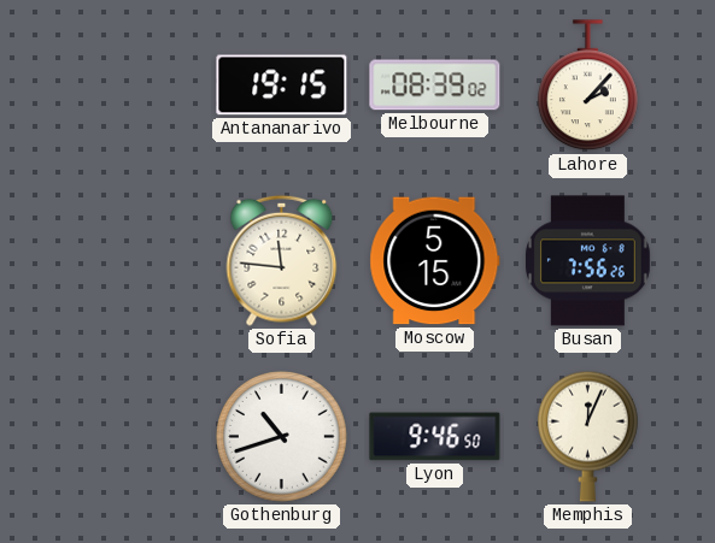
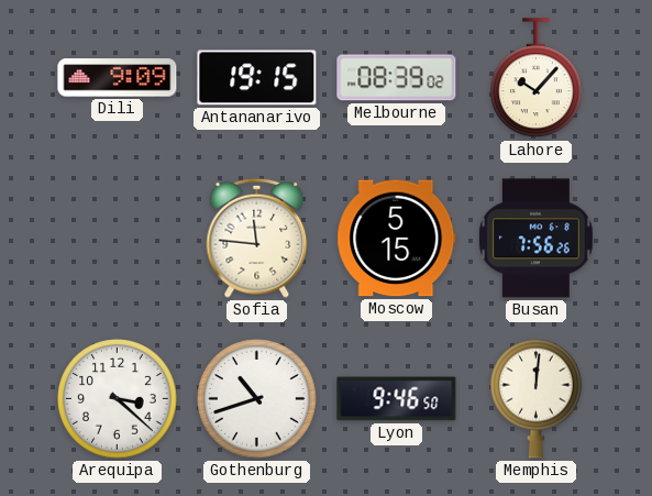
Dili: none -> 9:09 (118, 78)
Lahore: 2:07 -> 10:07 (537, 78)
Arequipa: none -> 3:22 (118, 399)
Memphis: 12:04 -> 12:01 (537, 398)
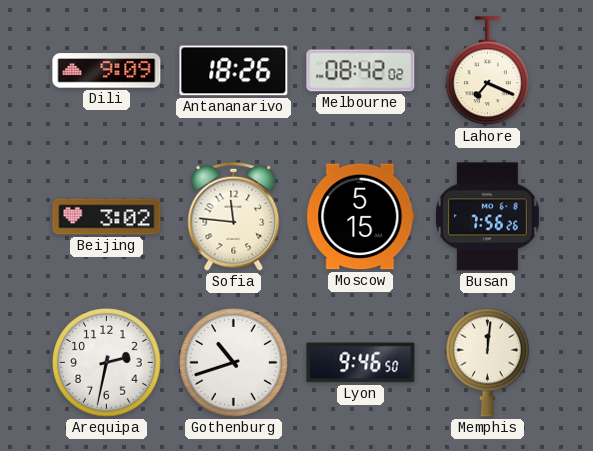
Antananarivo: 19:15 -> 18:26 (234, 71)
Melbourne: 08:39 -> 08:42 (361, 71)
Lahore: 10:07 -> 7:19 (488, 71)
Beijing: none -> 3:02 (107, 217)
Arequipa: 3:22 -> 2:32 (107, 363)
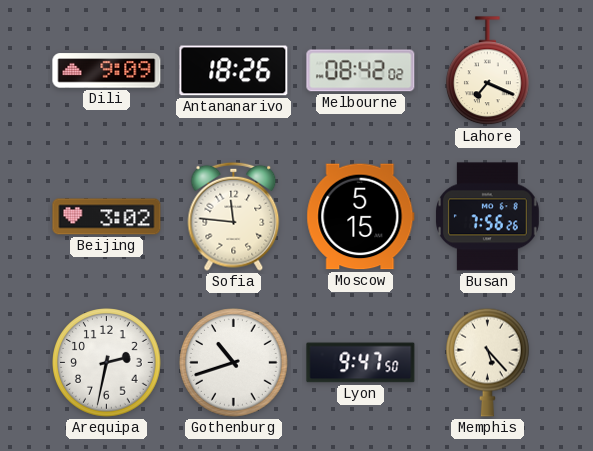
Lyon: 9:46 -> 9:47 (361, 363)
Memphis: 12:01 -> 5:23 (488, 362)
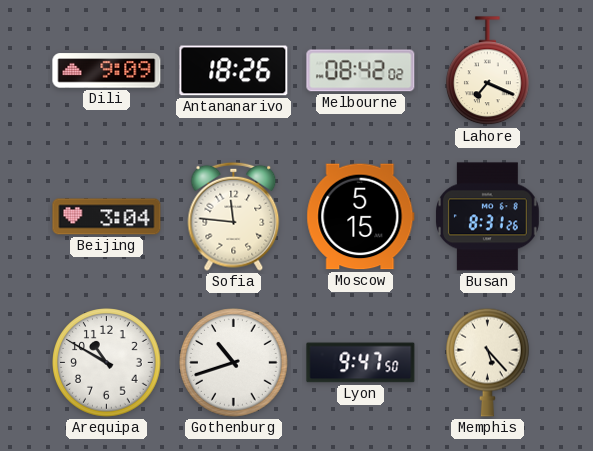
Beijing: 3:02 -> 3:04 (107, 217)
Busan: 7:56 -> 8:31 (488, 217)
Arequipa: 2:32 -> 10:50 (107, 363)
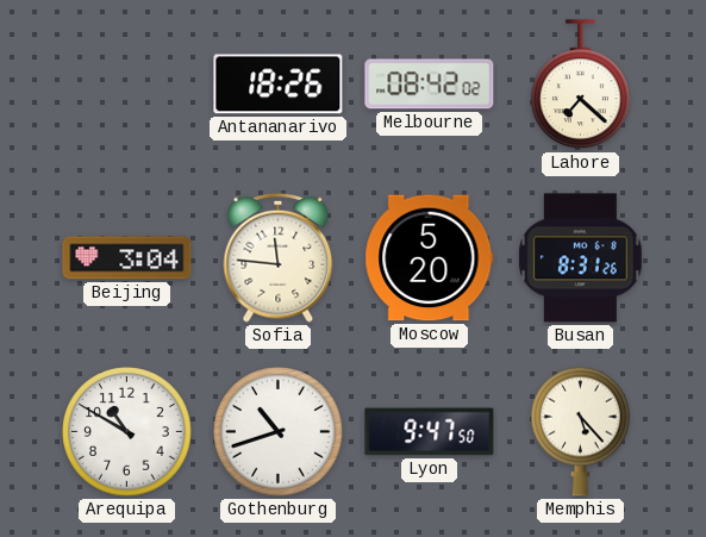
Dili: 9:09 -> none (107, 71)
Lahore: 7:19 -> 7:22 (581, 85)
Moscow: 5:15 -> 5:20 (430, 258)
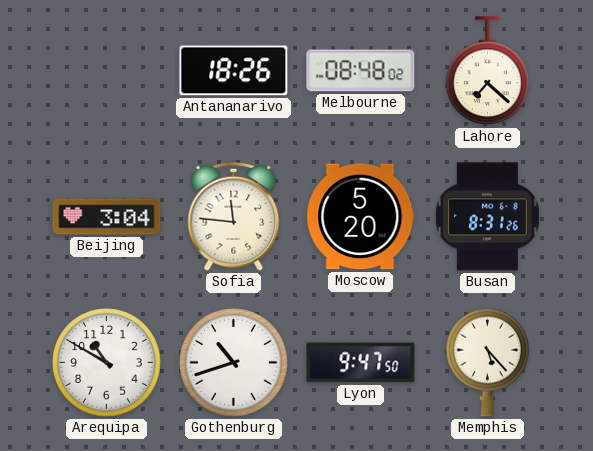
Melbourne: 08:42 -> 08:48 (361, 71)
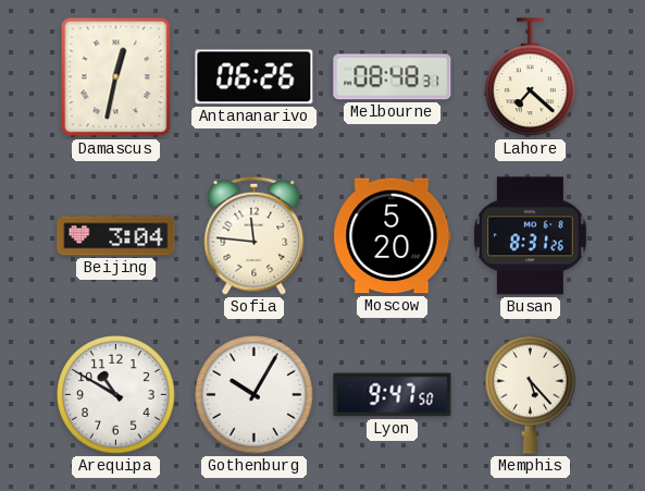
Damascus: none -> 12:32 (116, 77)
Antananarivo: 18:26 -> 06:26 (255, 77)
Melbourne: 08:48:02 -> 08:48:31 (393, 77)
Gothenburg: 10:42 -> 10:05 (255, 395)
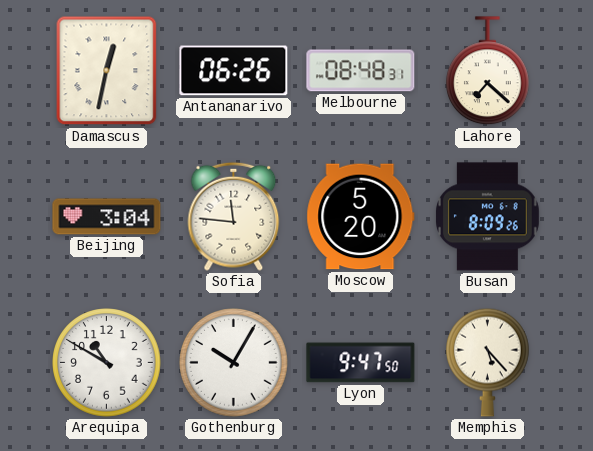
Busan: 8:31 -> 8:09 (488, 217)
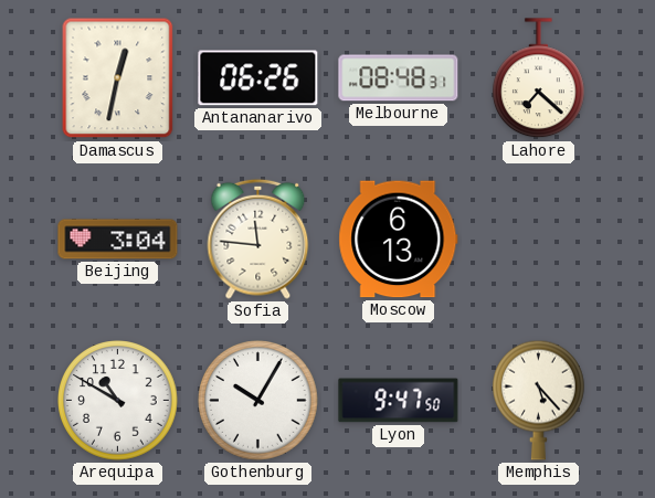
Moscow: 5:20 -> 6:13 (399, 240)
Busan: 8:09 -> none (488, 217)
